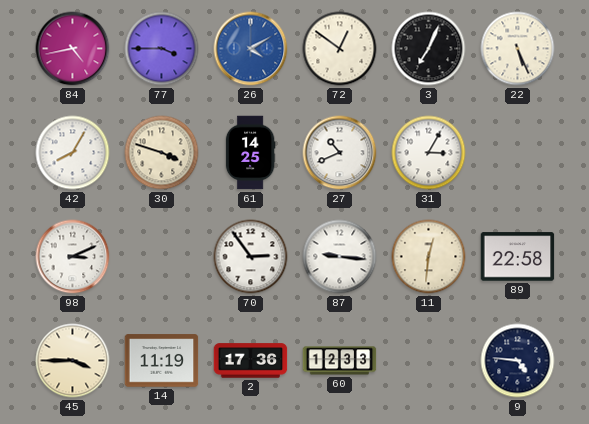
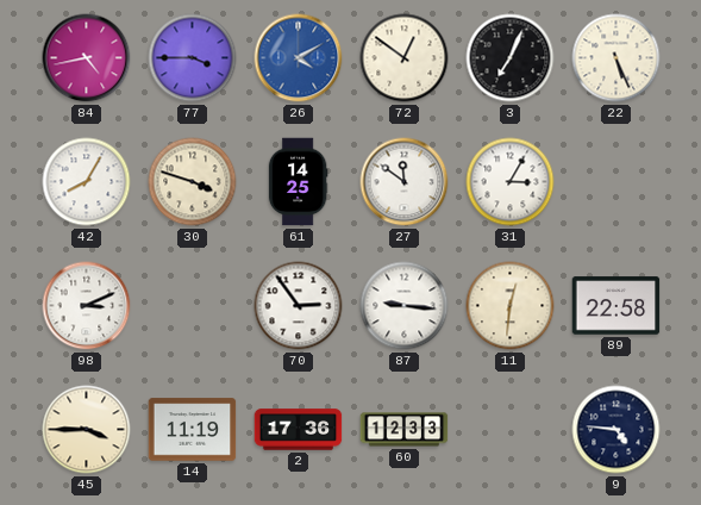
27: 10:41 -> 11:51 (405, 182)
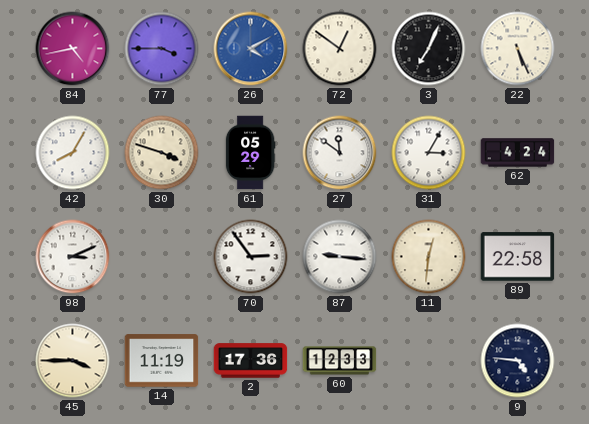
61: 14:25 -> 05:29 (250, 153)
62: none -> 4:24 (518, 153)
